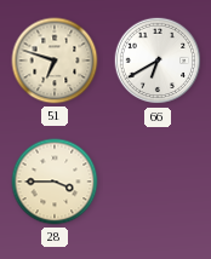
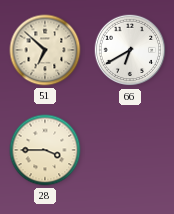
51: 6:48 -> 6:52 (45, 50)
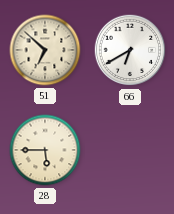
28: 3:45 -> 5:45 (45, 150)
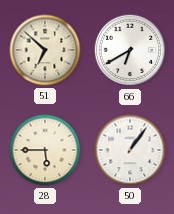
50: none -> 1:06 (130, 150)
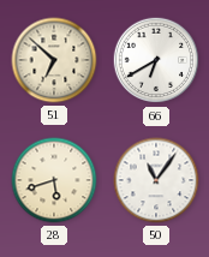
28: 5:45 -> 5:42 (54, 180)
50: 1:06 -> 11:06 (156, 180)
